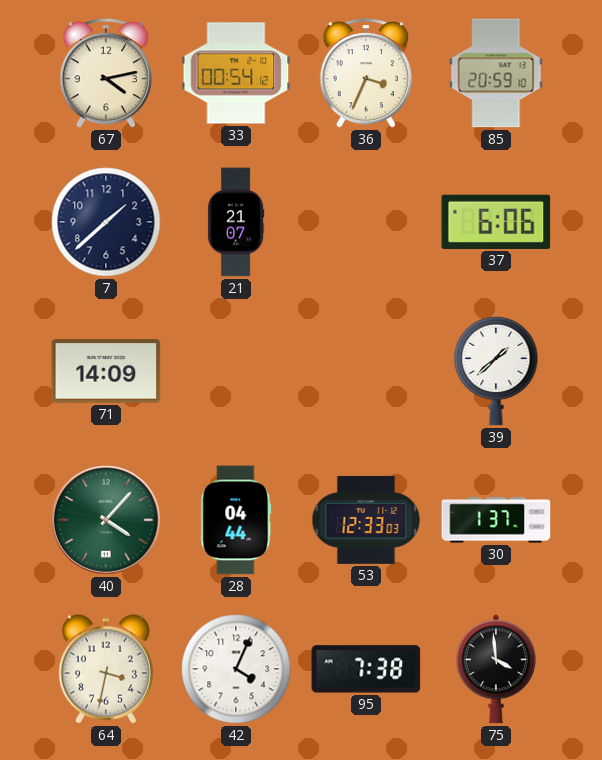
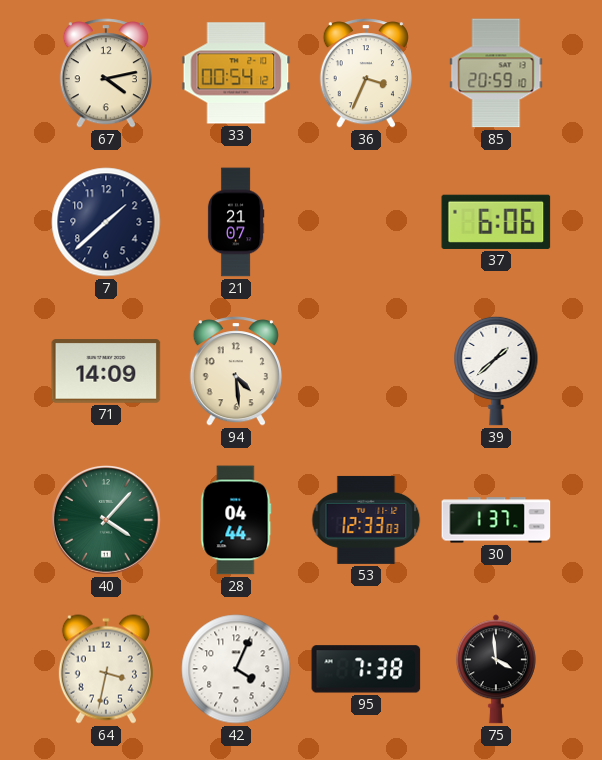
94: none -> 4:29 (236, 371)
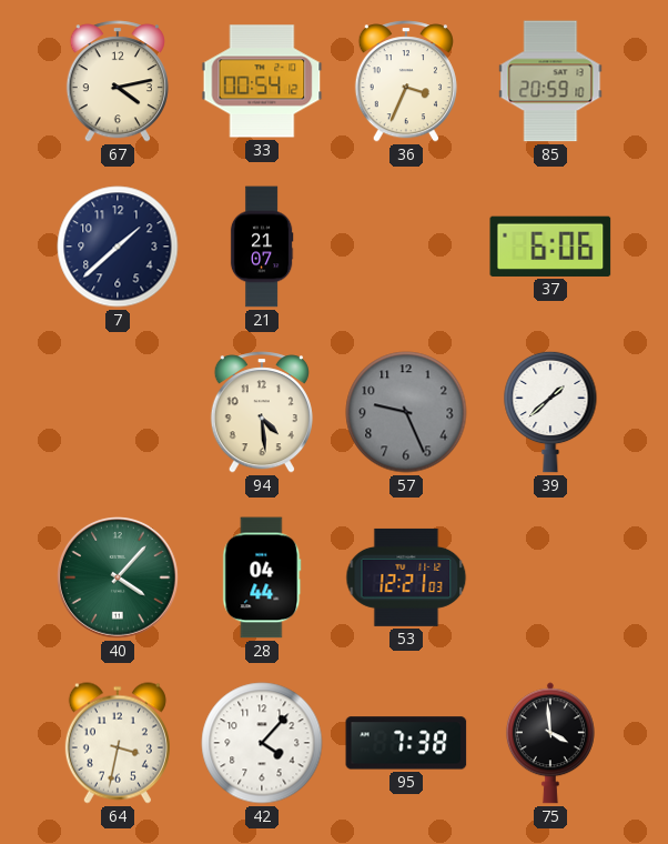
71: 14:09 -> none (106, 371)
57: none -> 9:26 (406, 412)
53: 12:33 -> 12:21 (406, 577)
30: 1:37 -> none (496, 520)
42: 4:04 -> 4:07 (262, 743)
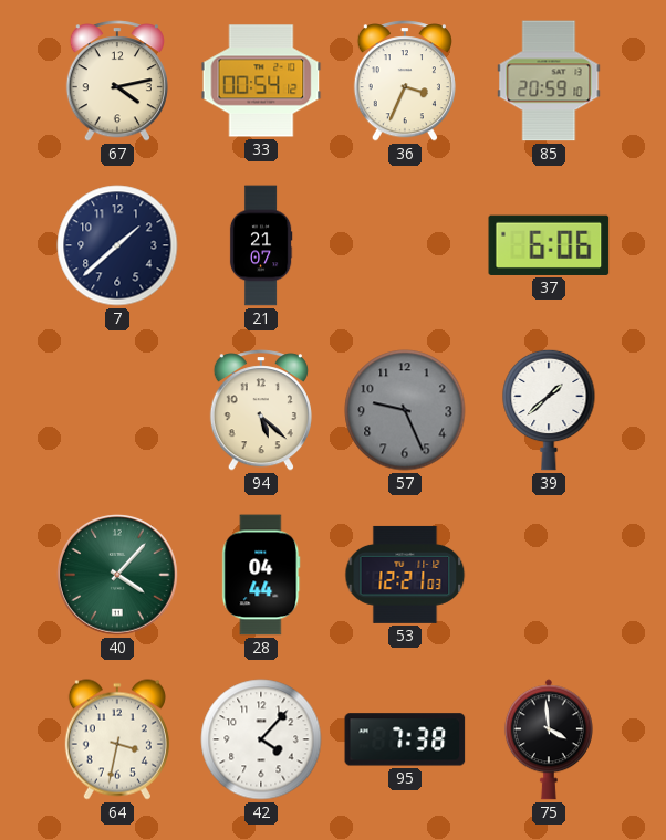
94: 4:29 -> 5:22 (261, 410)
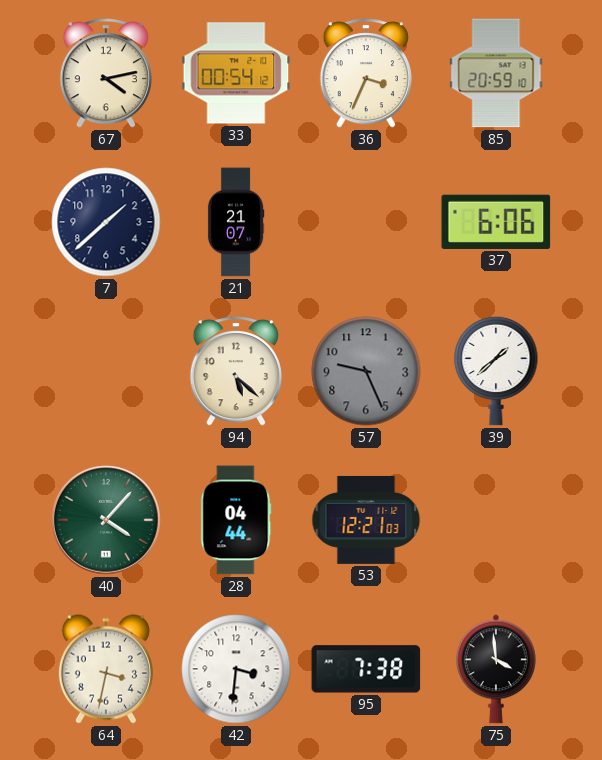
42: 4:07 -> 3:31 (236, 669)
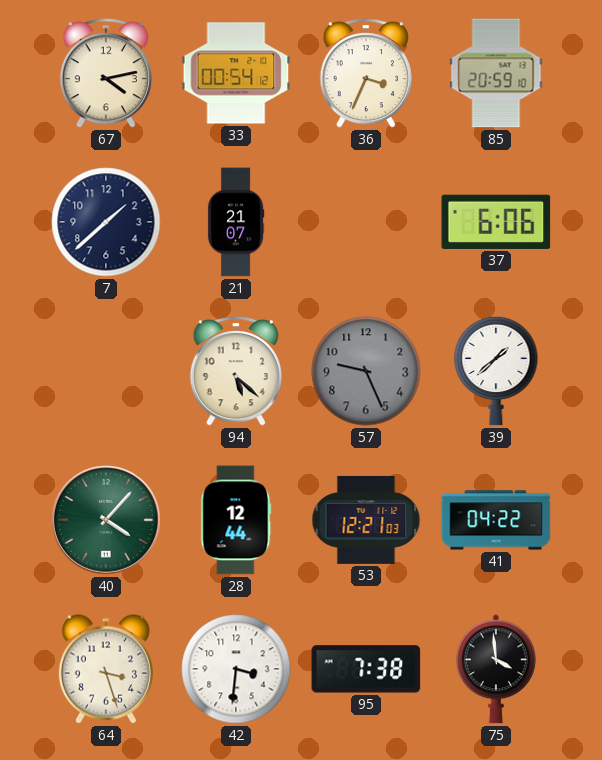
28: 04:44 -> 12:44 (236, 520)
41: none -> 04:22 (496, 520)
64: 3:32 -> 3:27 (106, 669)
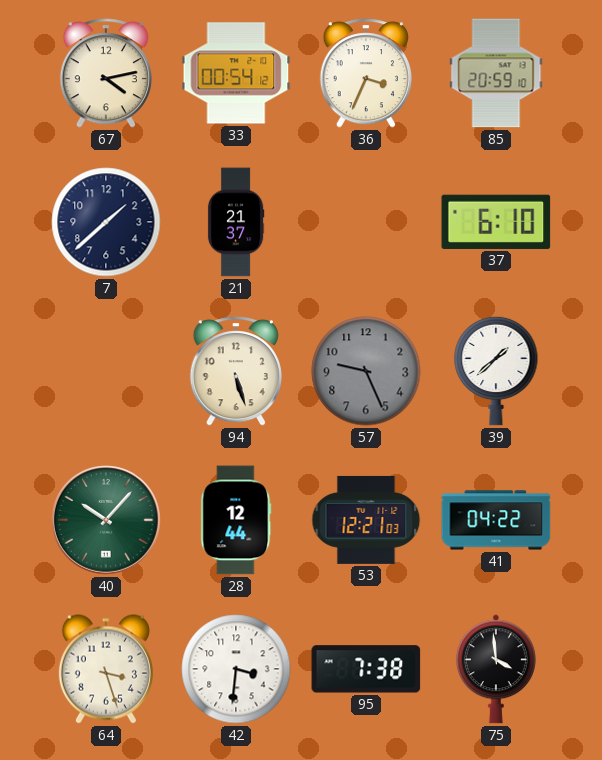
21: 21:07 -> 21:37 (236, 222)
37: 6:06 -> 6:10 (496, 222)
94: 5:22 -> 5:27 (236, 371)
40: 4:07 -> 10:07 (107, 521)
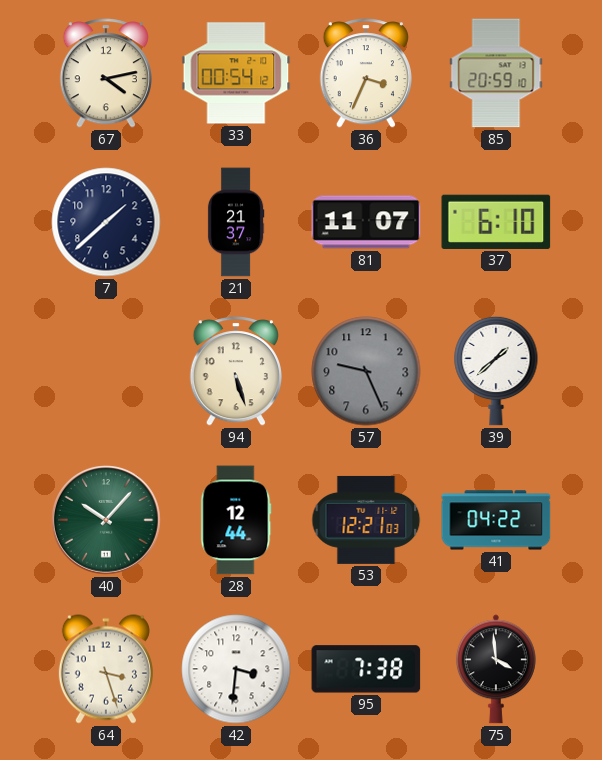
81: none -> 11:07 (366, 222)
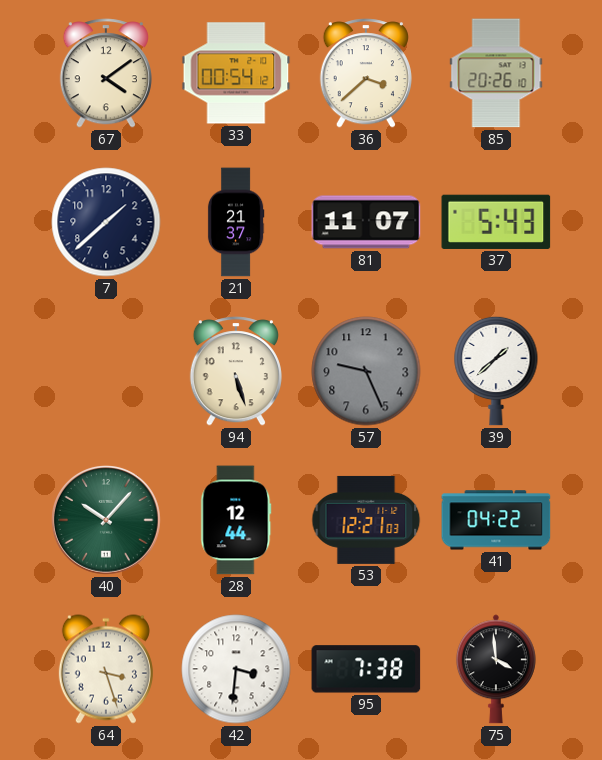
67: 4:13 -> 4:09 (106, 73)
36: 3:34 -> 3:38 (366, 73)
85: 20:59 -> 20:26 (496, 73)
37: 6:10 -> 5:43 (496, 222)
